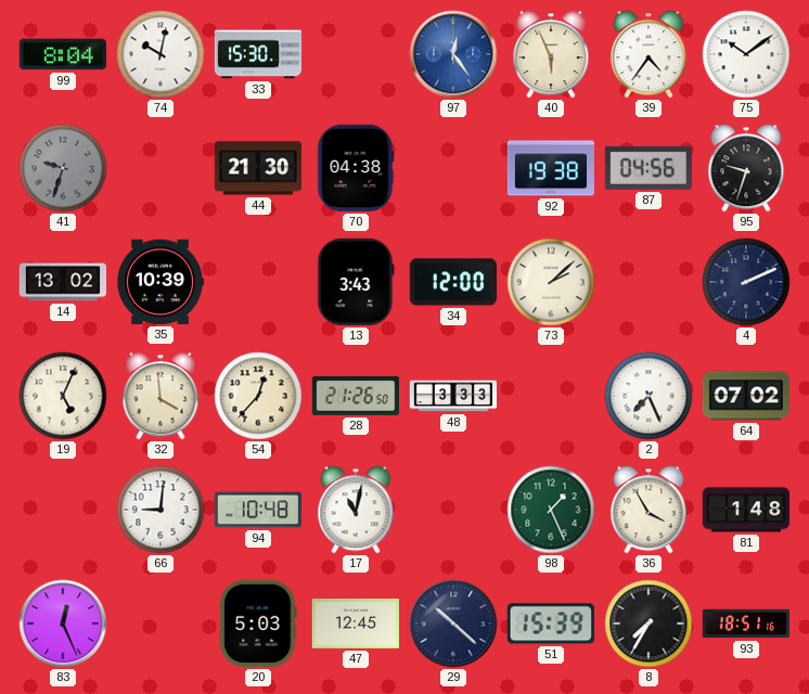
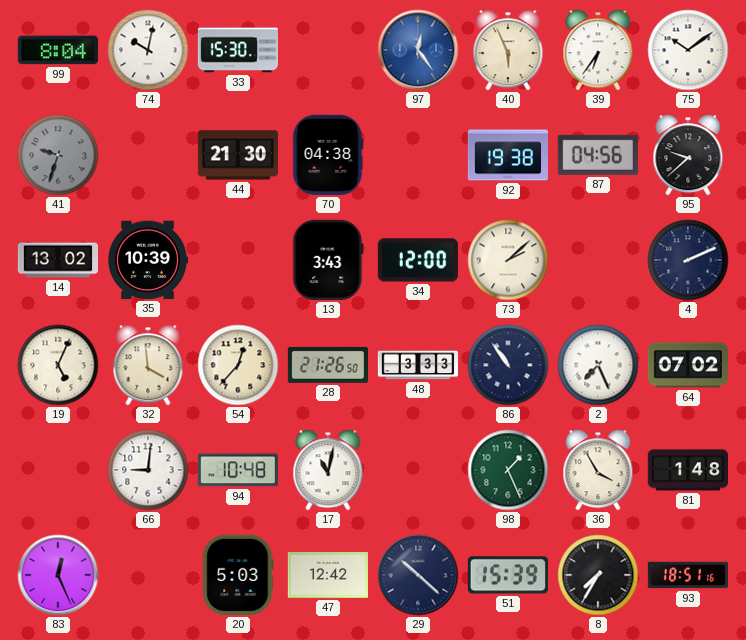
39: 4:36 -> 6:36 (598, 50)
95: 9:33 -> 9:38 (688, 155)
86: none -> 10:54 (508, 365)
47: 12:45 -> 12:42 (328, 576)
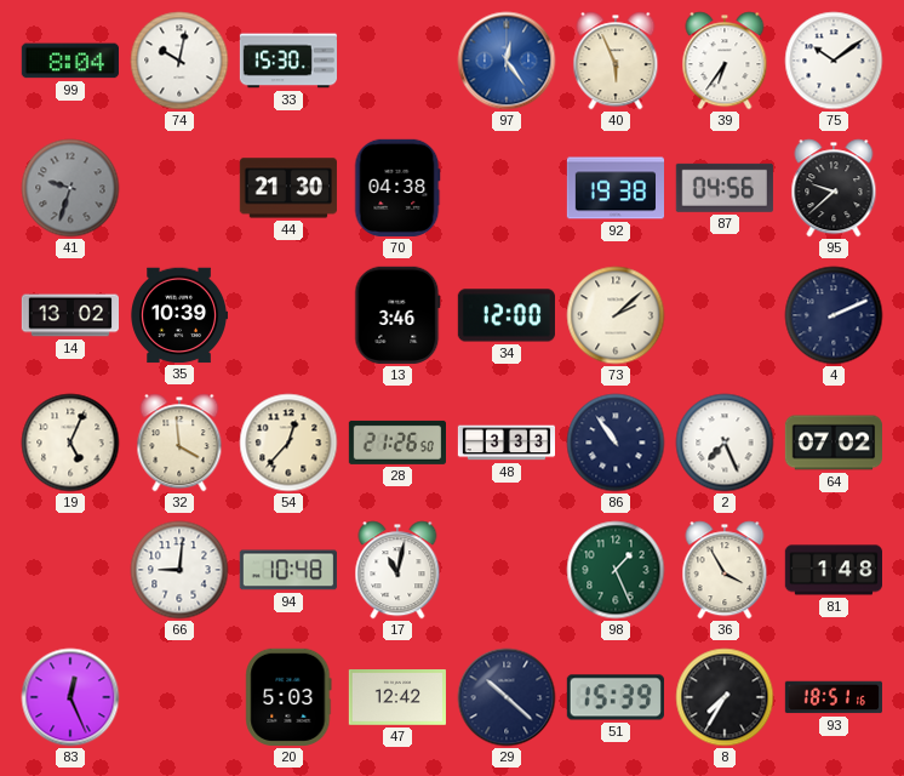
13: 3:43 -> 3:46 (397, 315)
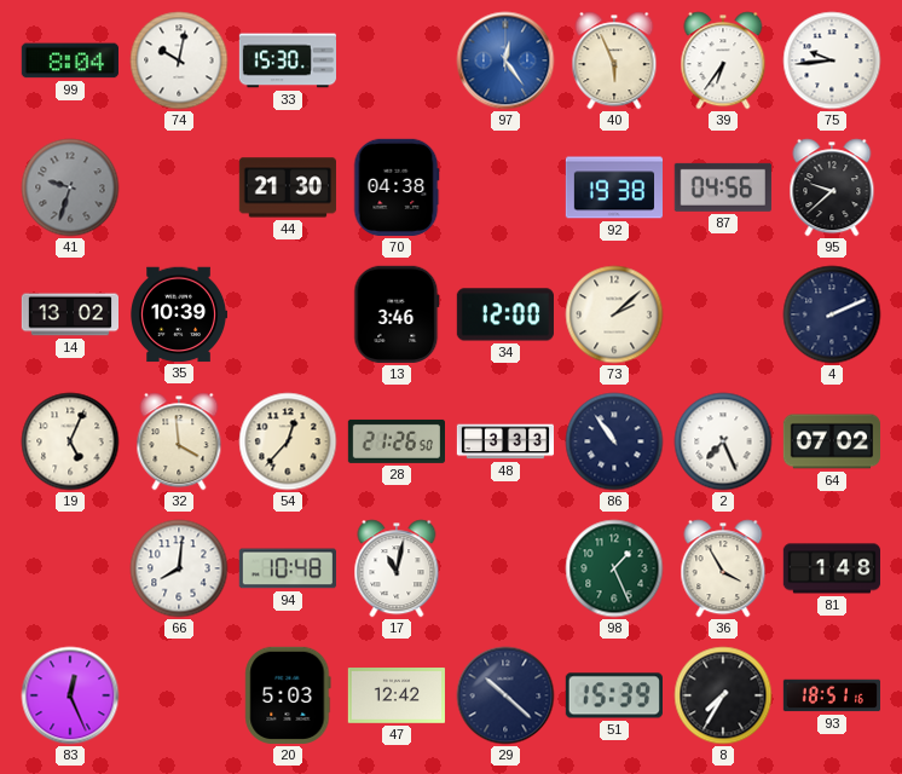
75: 10:09 -> 9:44 (832, 60)
66: 9:01 -> 8:01 (179, 568)
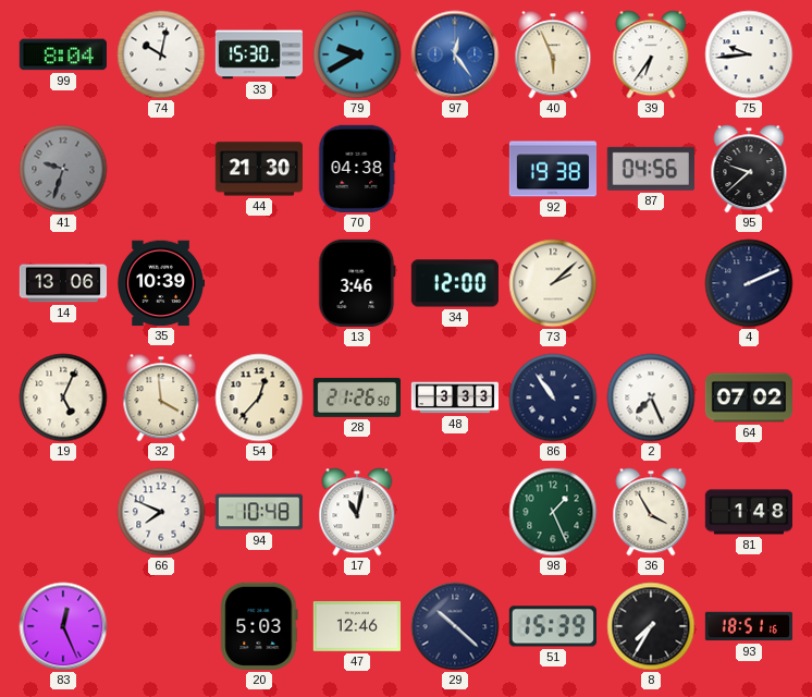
79: none -> 9:40 (357, 54)
14: 13:02 -> 13:06 (62, 283)
66: 8:01 -> 7:49 (161, 512)
47: 12:42 -> 12:46 (357, 627)
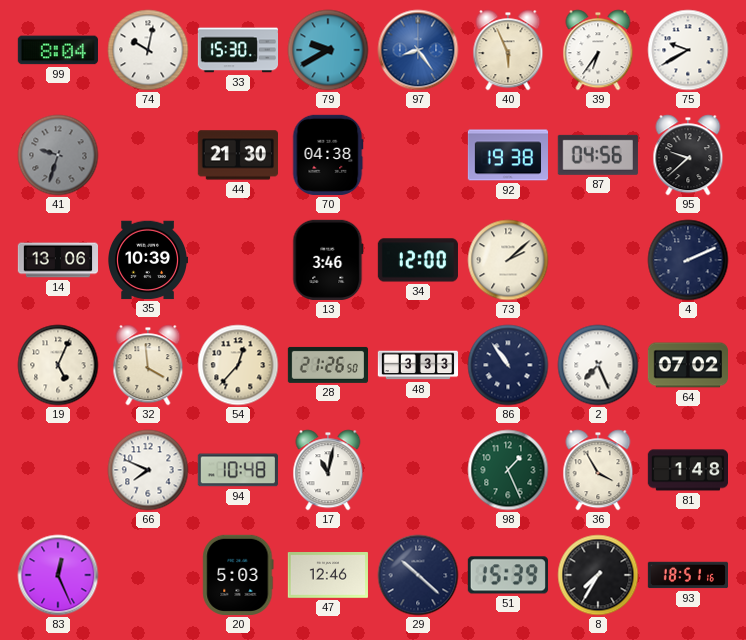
97: 12:24 -> 8:24 (418, 50)
75: 9:44 -> 9:40 (688, 50)
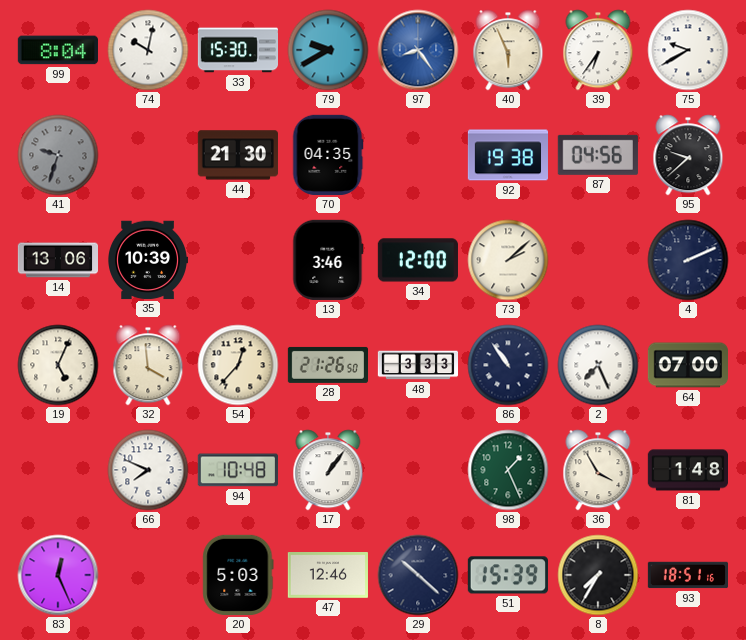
70: 04:38 -> 04:35 (328, 155)
64: 07:02 -> 07:00 (687, 365)
17: 11:02 -> 1:06 (328, 470)
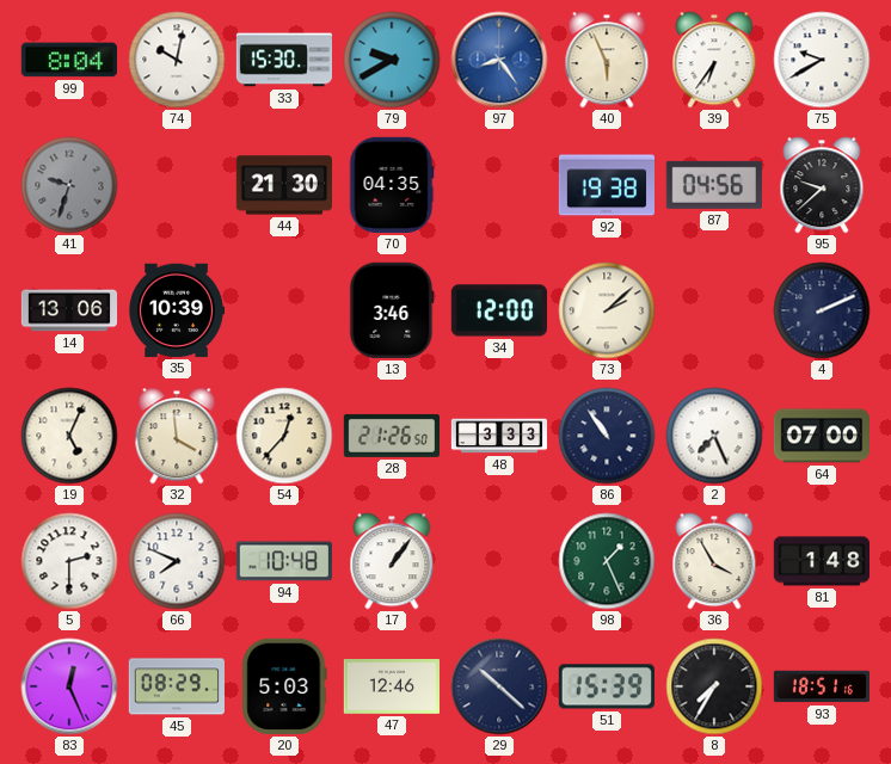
5: none -> 2:30 (69, 561)
45: none -> 08:29 (177, 686)
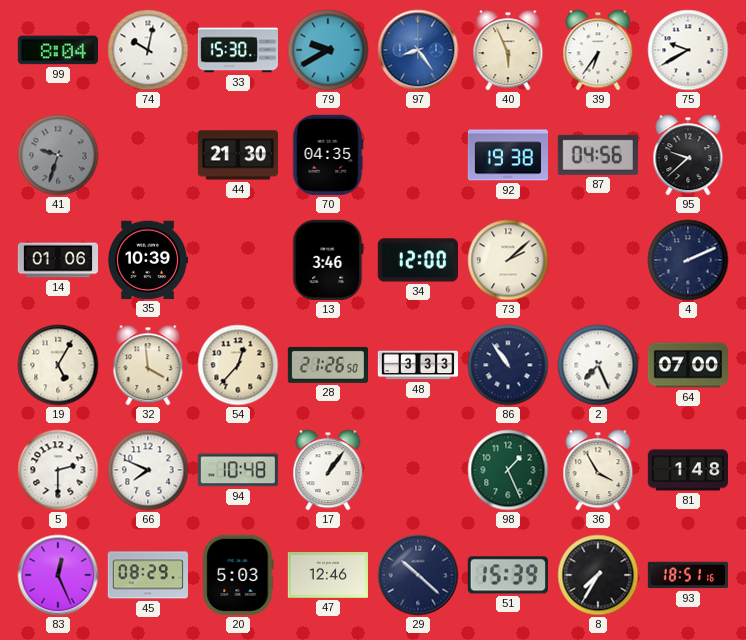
14: 13:06 -> 01:06 (57, 260)
19: 5:04 -> 5:05 (58, 365)
